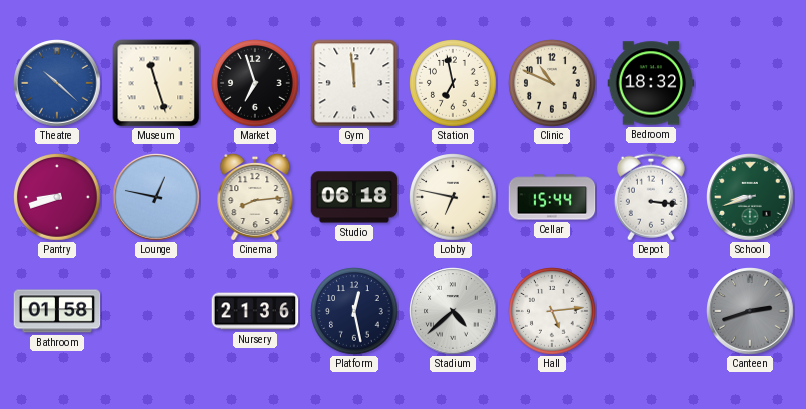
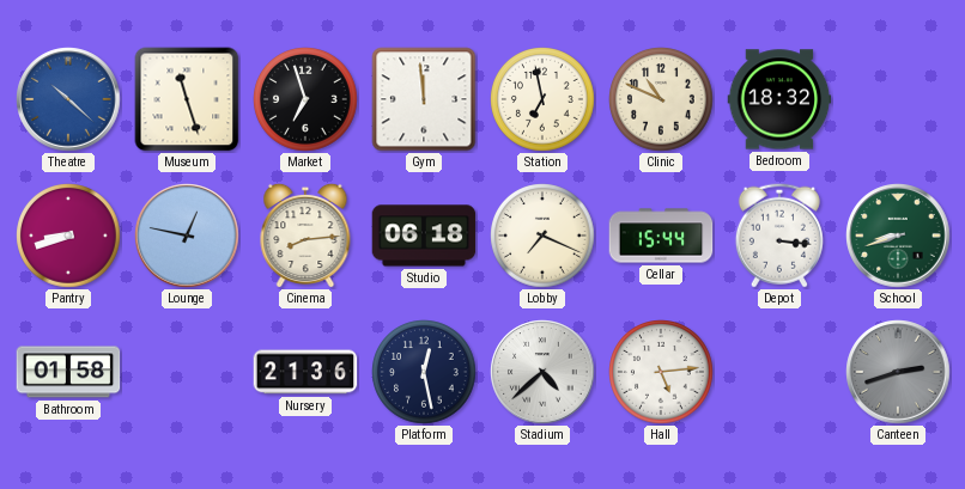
Lobby: 6:47 -> 7:19 (542, 236)
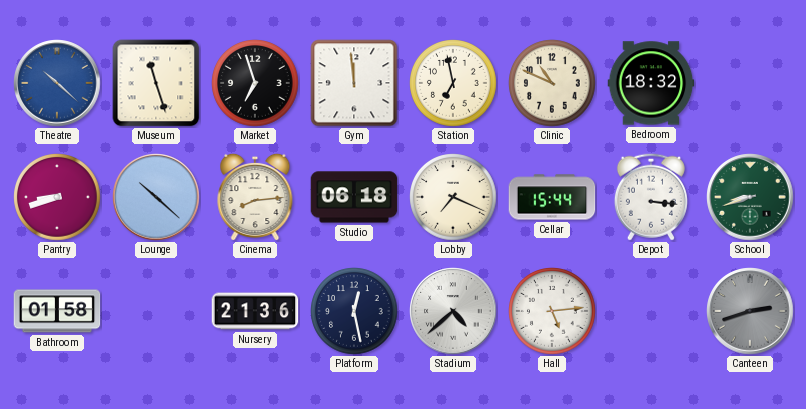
Lounge: 12:47 -> 10:22 (156, 197)
